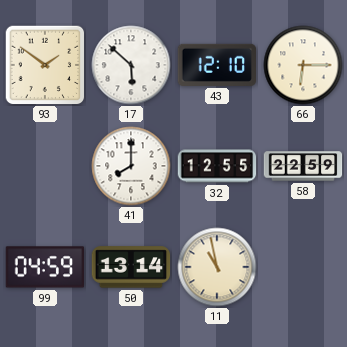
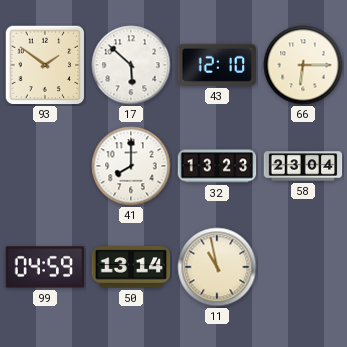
32: 12:55 -> 13:23 (217, 166)
58: 22:59 -> 23:04 (303, 166)
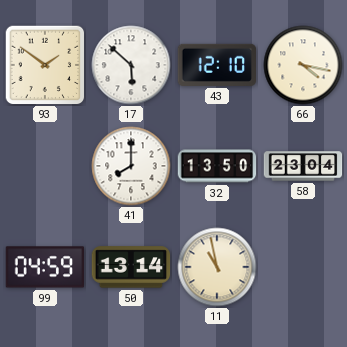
66: 6:15 -> 4:17 (303, 65)
32: 13:23 -> 13:50 (217, 166)
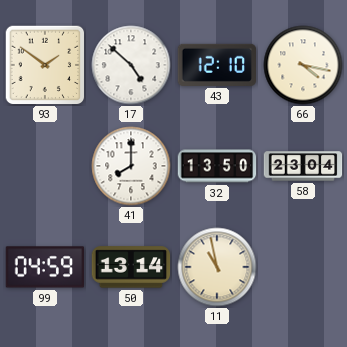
17: 5:52 -> 4:52 (131, 65)
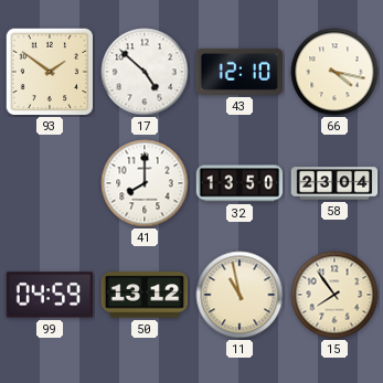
50: 13:14 -> 13:12 (145, 295)
15: none -> 7:54 (334, 295)
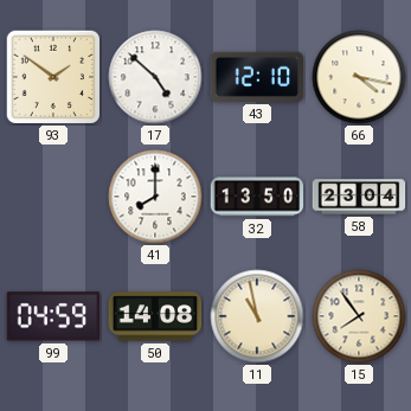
50: 13:12 -> 14:08 (155, 316)
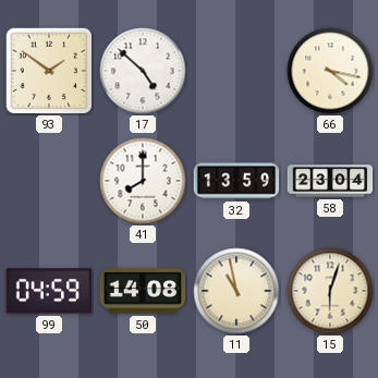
43: 12:10 -> none (257, 77)
32: 13:50 -> 13:59 (236, 181)
15: 7:54 -> 6:03 (330, 291)
